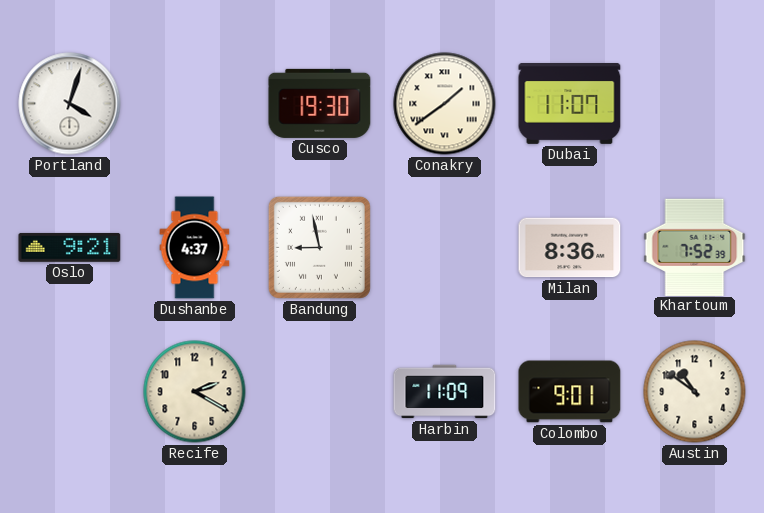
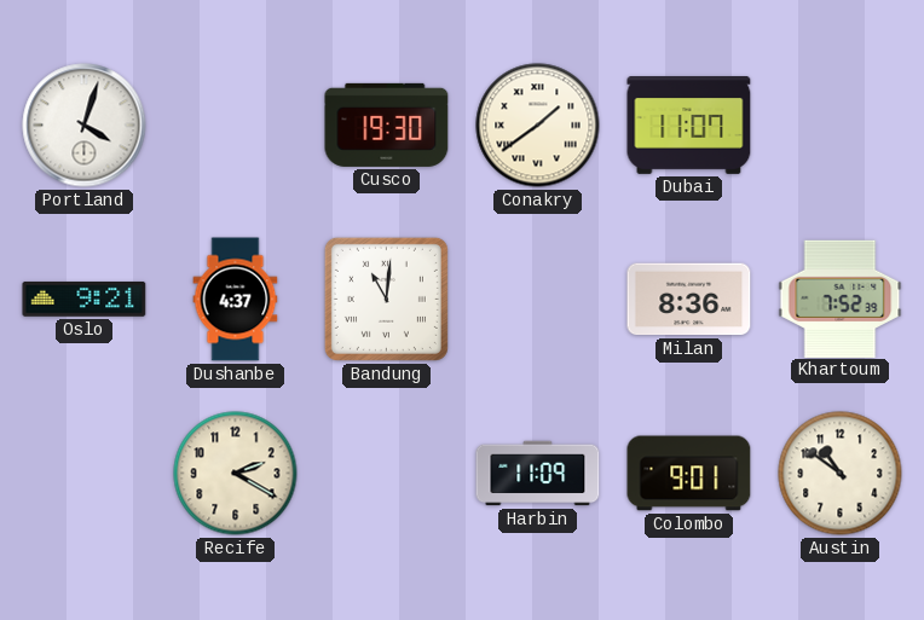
Bandung: 8:58 -> 11:01 (386, 299)
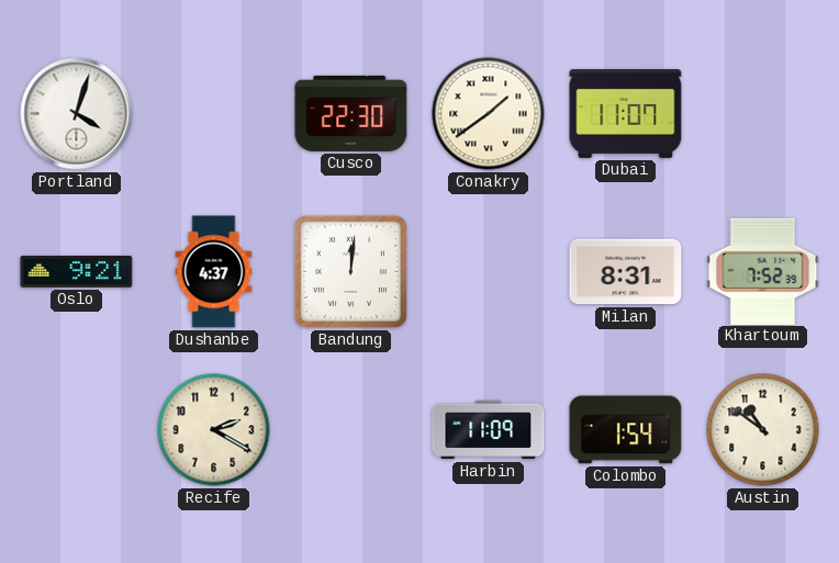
Cusco: 19:30 -> 22:30 (351, 113)
Bandung: 11:01 -> 12:01 (350, 271)
Milan: 8:36 -> 8:31 (626, 272)
Colombo: 9:01 -> 1:54 (626, 430)
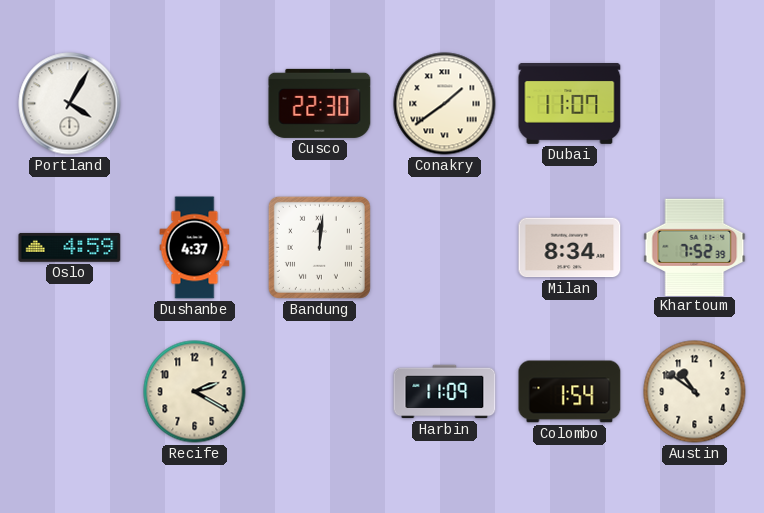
Portland: 4:03 -> 4:05 (70, 104)
Oslo: 9:21 -> 4:59 (70, 248)
Milan: 8:31 -> 8:34 (570, 248)
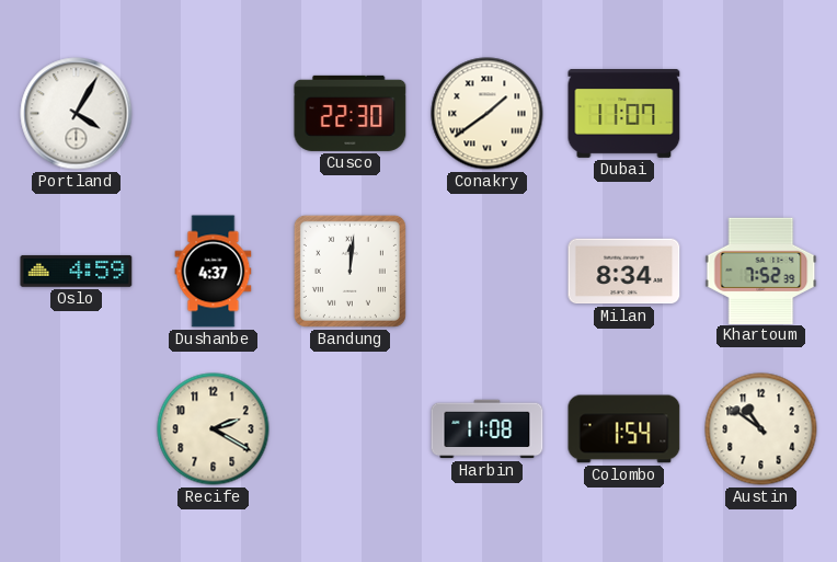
Harbin: 11:09 -> 11:08 (488, 429)
